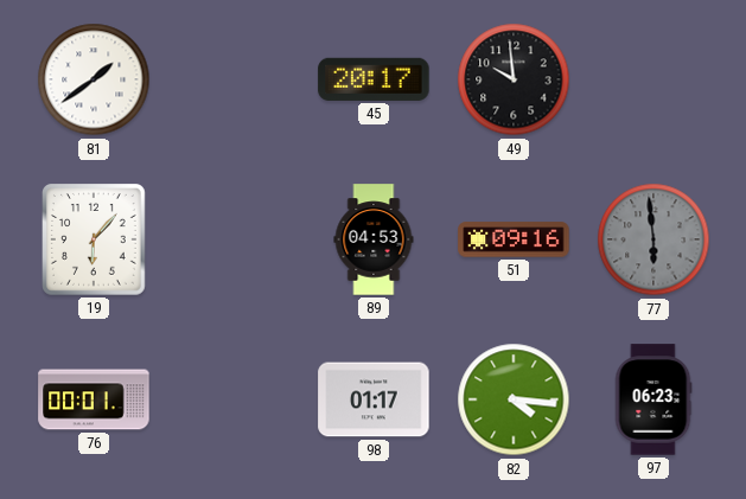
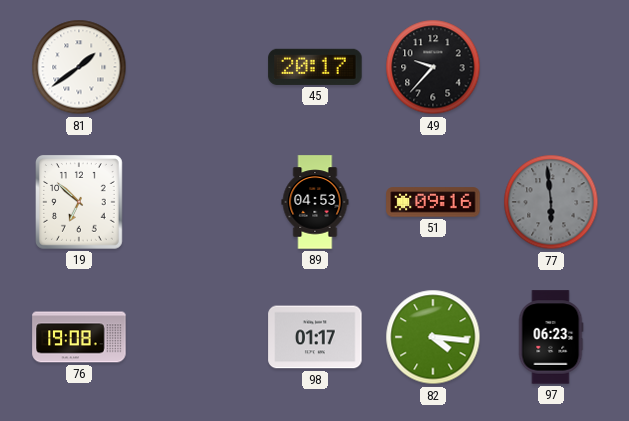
49: 9:59 -> 9:37 (433, 67)
19: 6:07 -> 6:52 (80, 203)
76: 00:01 -> 19:08 (79, 337)
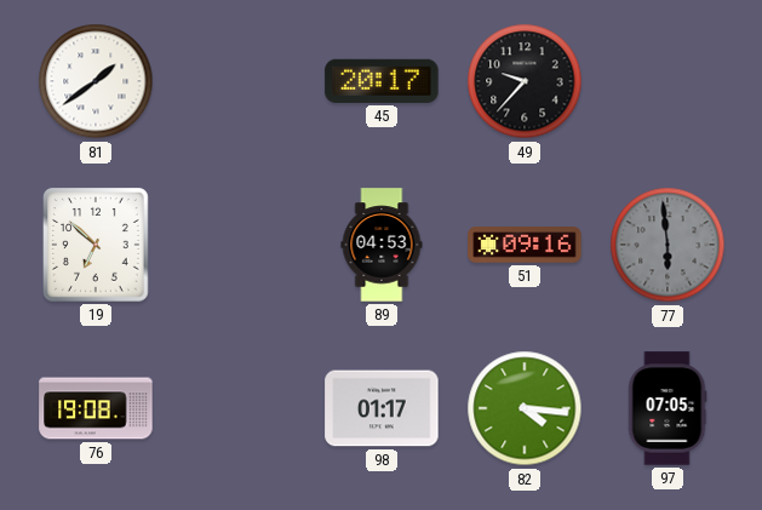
97: 06:23 -> 07:05 (668, 408)
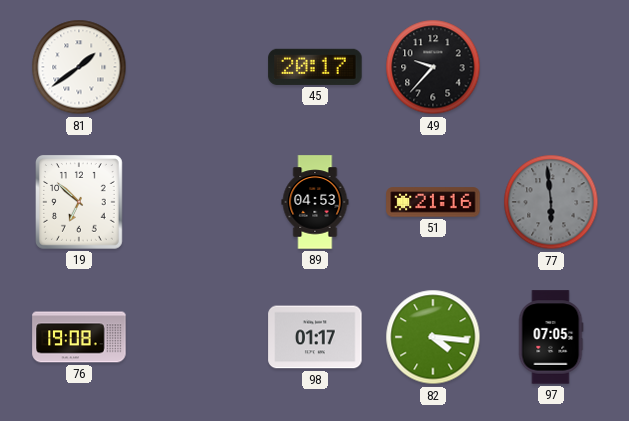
51: 09:16 -> 21:16 (433, 202)
